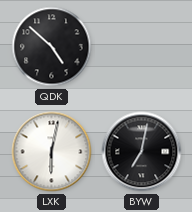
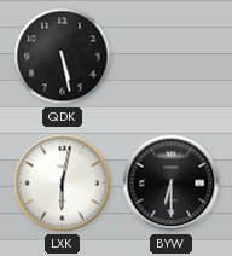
QDK: 4:52 -> 5:28 (63, 57)
BYW: 7:02 -> 6:30 (172, 184)
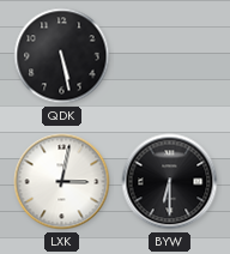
LXK: 6:02 -> 3:02 (62, 182)
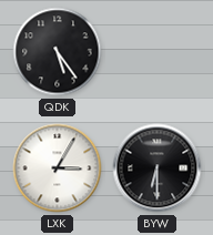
QDK: 5:28 -> 5:24 (58, 52)
LXK: 3:02 -> 3:05 (58, 168)
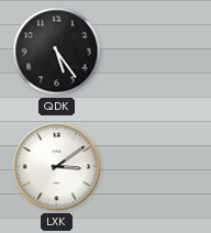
LXK: 3:05 -> 3:09 (57, 167)
BYW: 6:30 -> none (158, 168)
